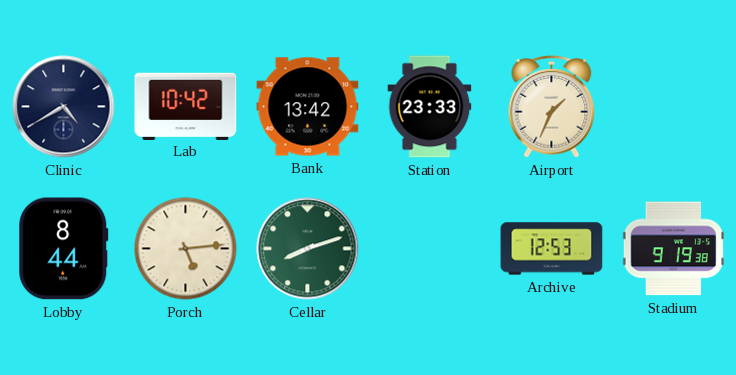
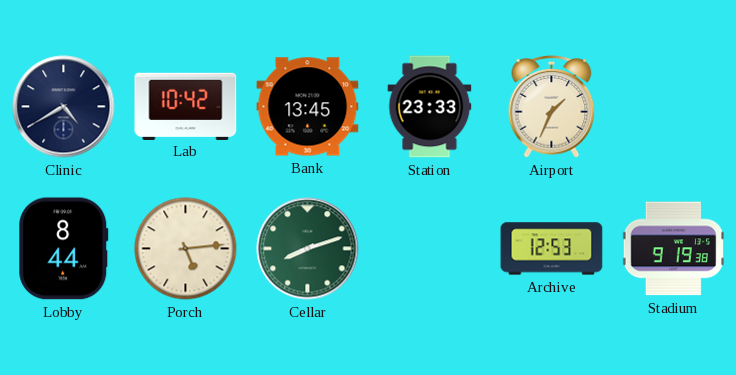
Bank: 13:42 -> 13:45 (308, 107)
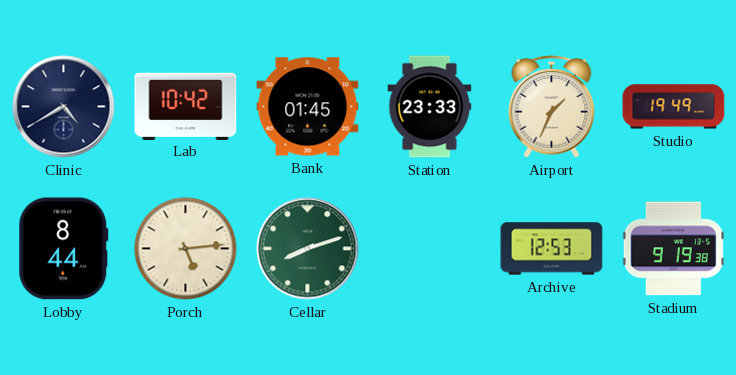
Bank: 13:45 -> 01:45 (308, 107)
Studio: none -> 19:49 (674, 107)
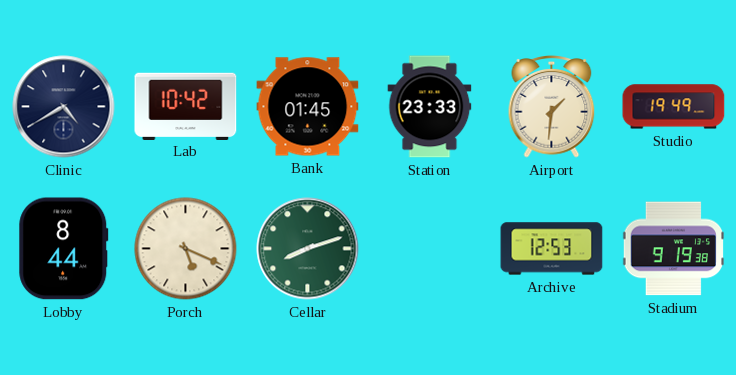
Airport: 1:34 -> 1:31 (552, 107)
Porch: 5:14 -> 5:19 (186, 249)
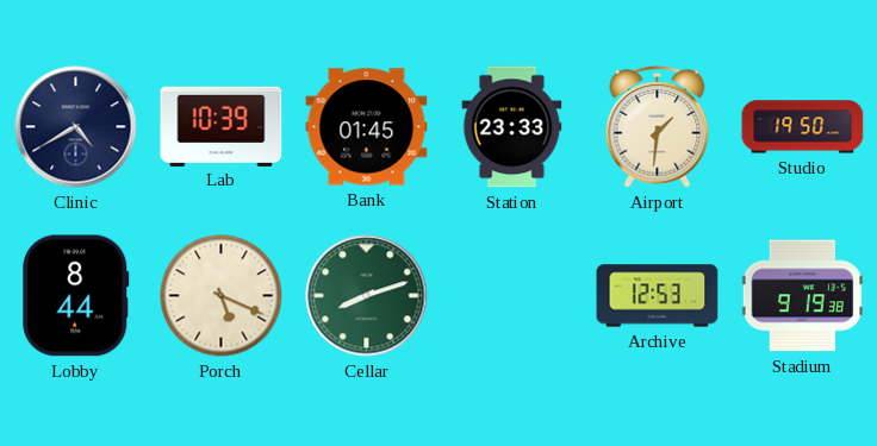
Lab: 10:42 -> 10:39 (222, 126)
Studio: 19:49 -> 19:50 (803, 127)
